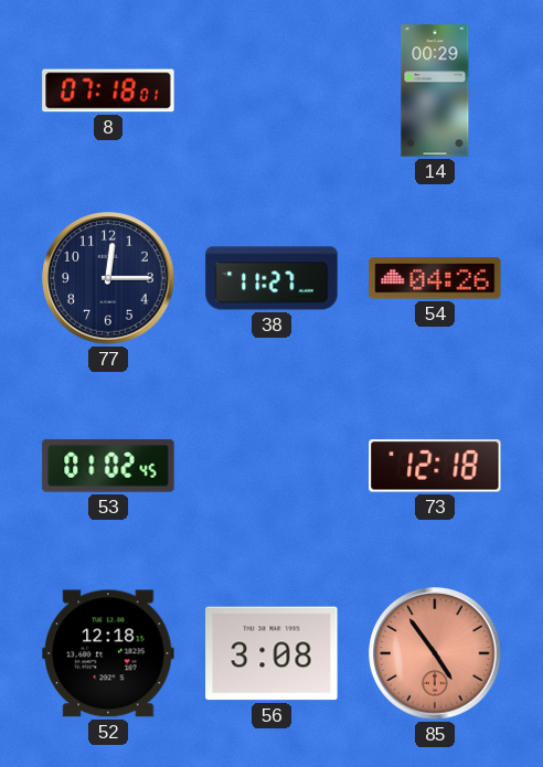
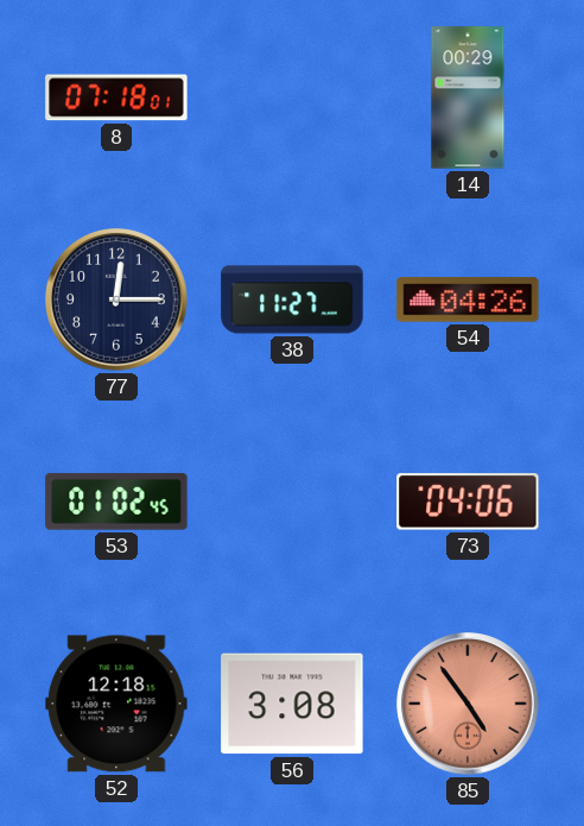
73: 12:18 -> 04:06 (468, 502)
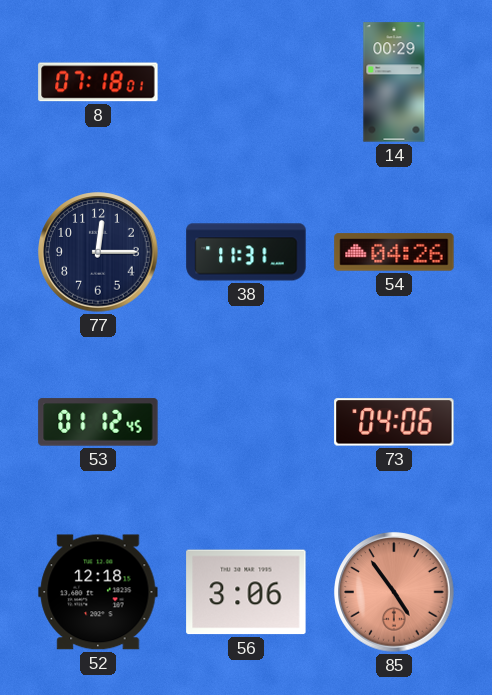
38: 11:27 -> 11:31 (246, 252)
53: 01:02 -> 01:12 (98, 422)
56: 3:08 -> 3:06 (246, 592)
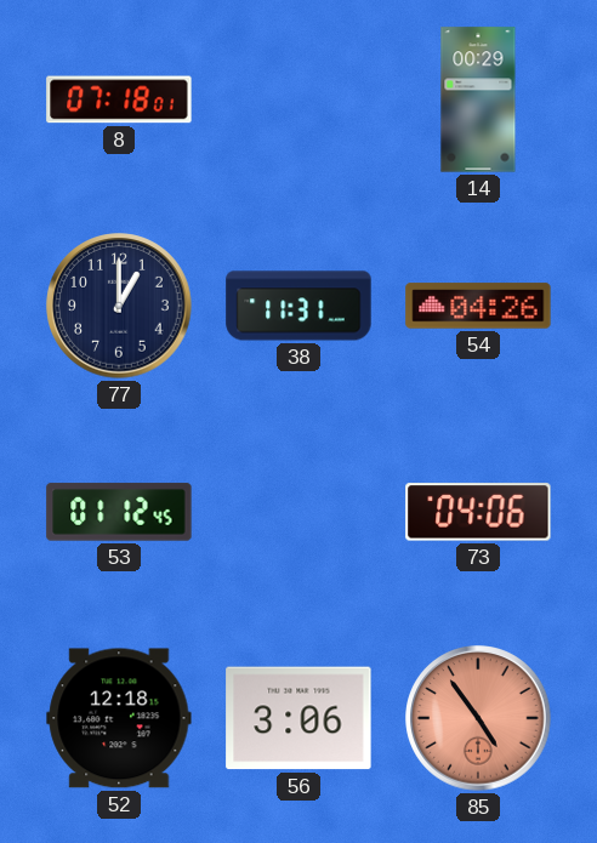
77: 12:15 -> 1:00 (119, 306)
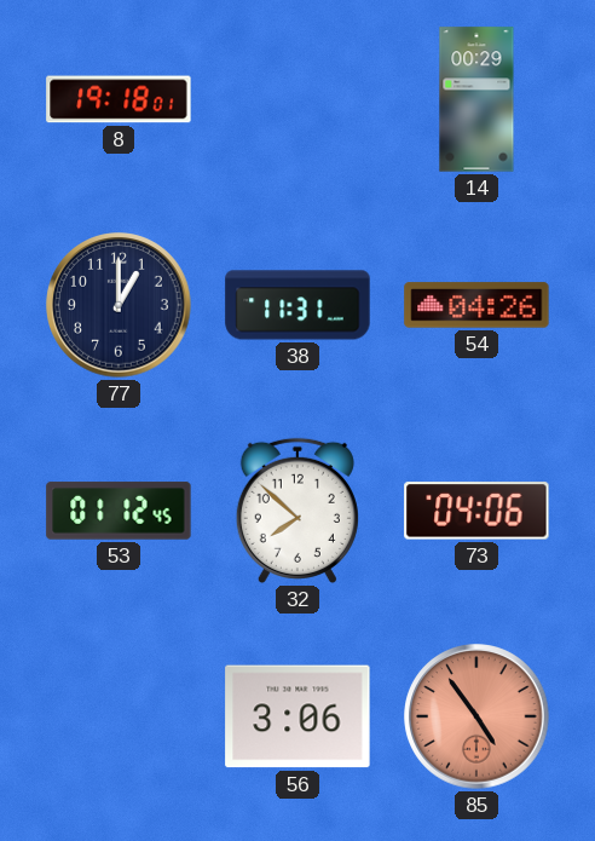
8: 07:18 -> 19:18 (119, 99)
32: none -> 7:52 (297, 511)
52: 12:18 -> none (119, 718)
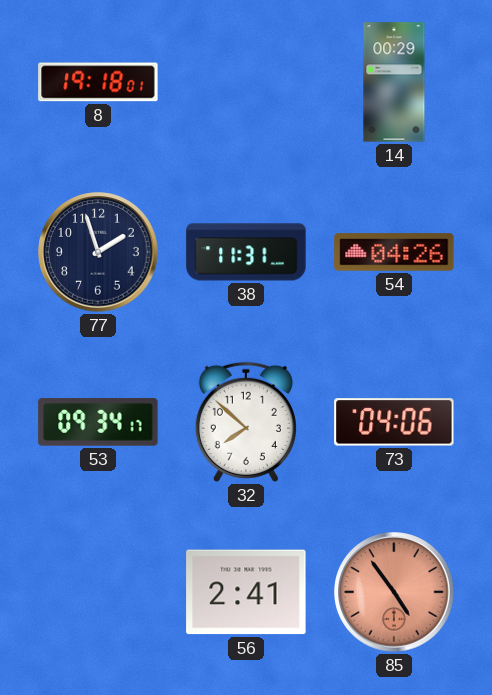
77: 1:00 -> 1:57 (98, 252)
53: 01:12 -> 09:34 (98, 422)
56: 3:06 -> 2:41 (246, 592)
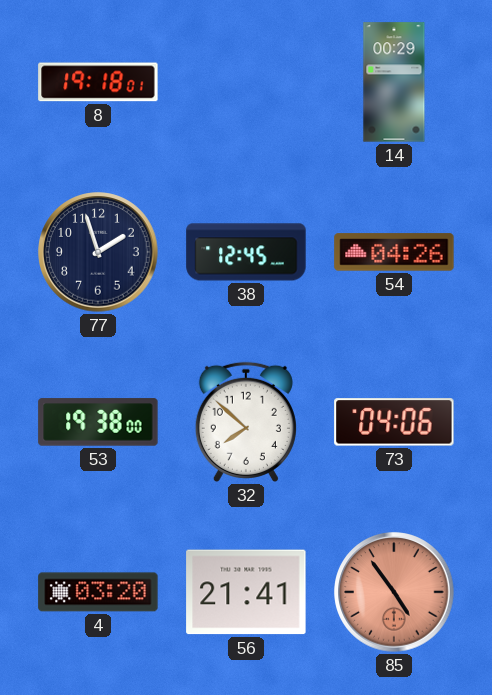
38: 11:31 -> 12:45 (246, 252)
53: 09:34 -> 19:38 (98, 422)
4: none -> 03:20 (98, 592)
56: 2:41 -> 21:41 (246, 592)
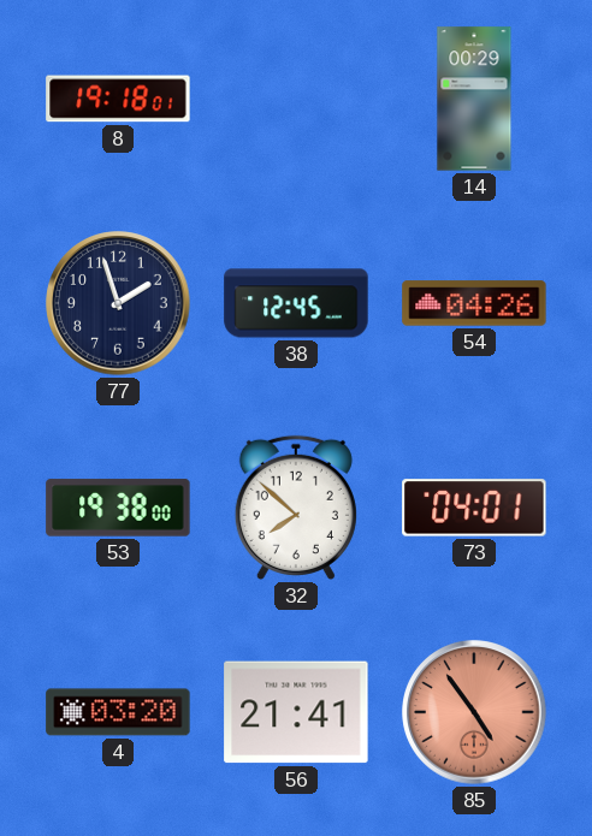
73: 04:06 -> 04:01 (474, 508)
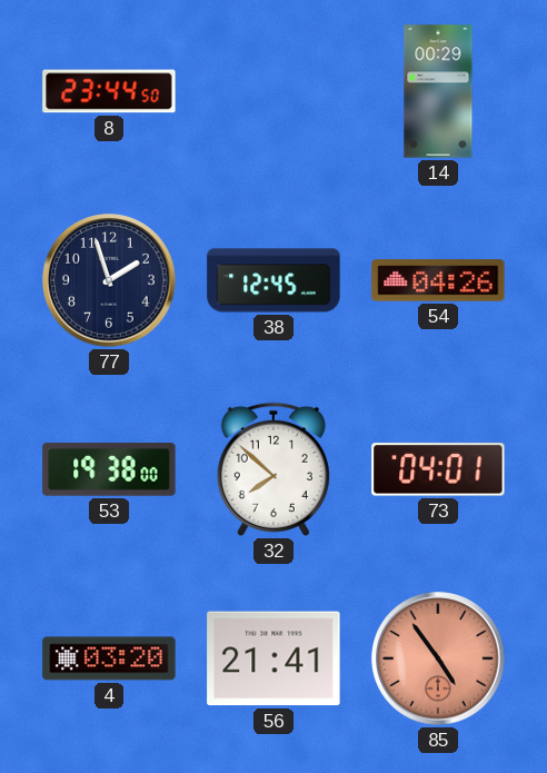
8: 19:18 -> 23:44 (109, 91)
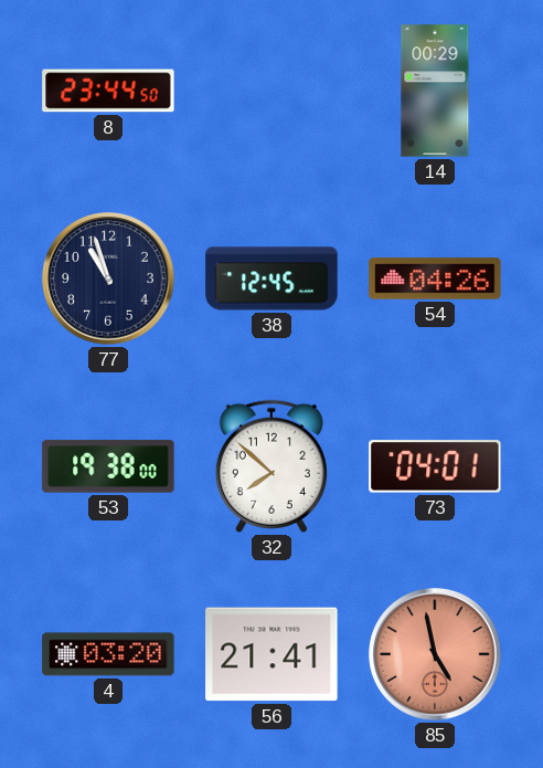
77: 1:57 -> 10:57 (108, 278)
85: 4:54 -> 4:58 (435, 654)
